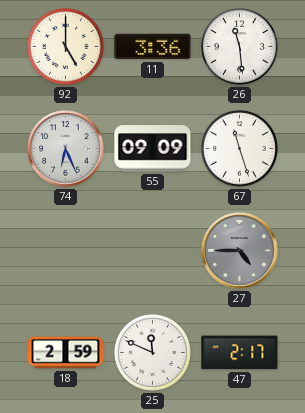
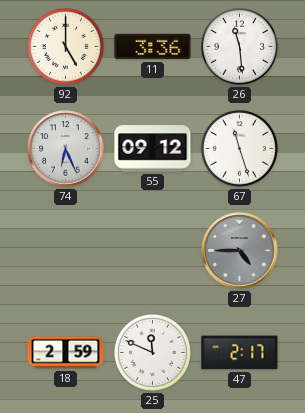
55: 09:09 -> 09:12 (153, 149)
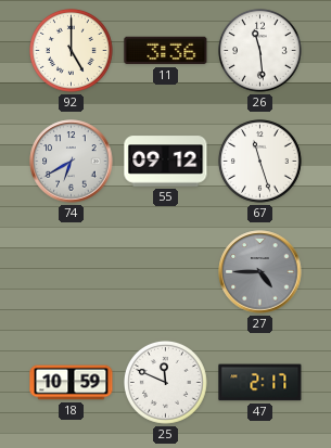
74: 6:26 -> 6:40 (72, 162)
18: 2:59 -> 10:59 (72, 383)
